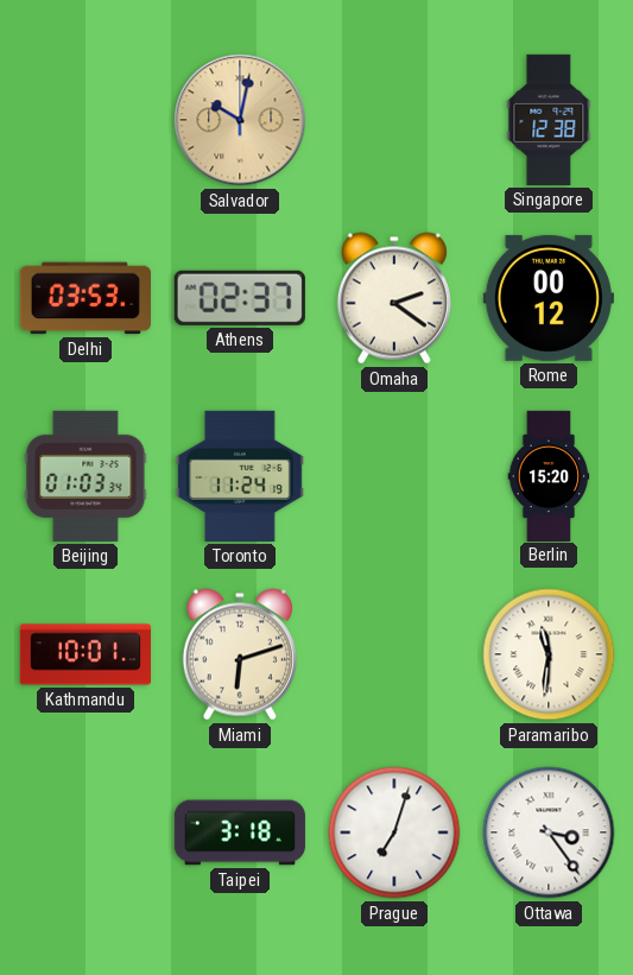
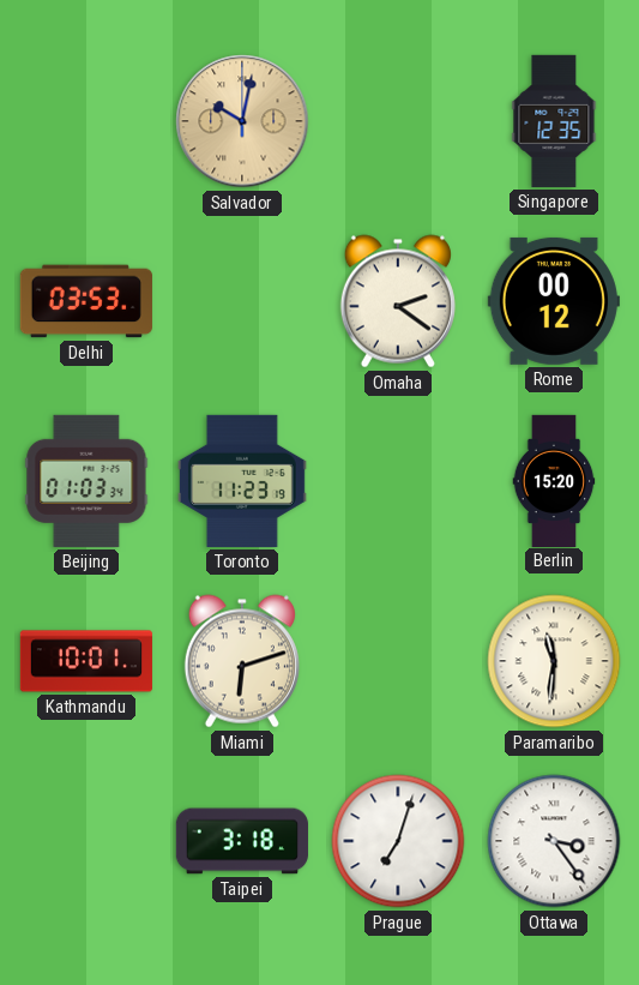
Singapore: 12:38 -> 12:35 (554, 121)
Athens: 02:37 -> none (240, 298)
Toronto: 11:24 -> 11:23 (242, 481)
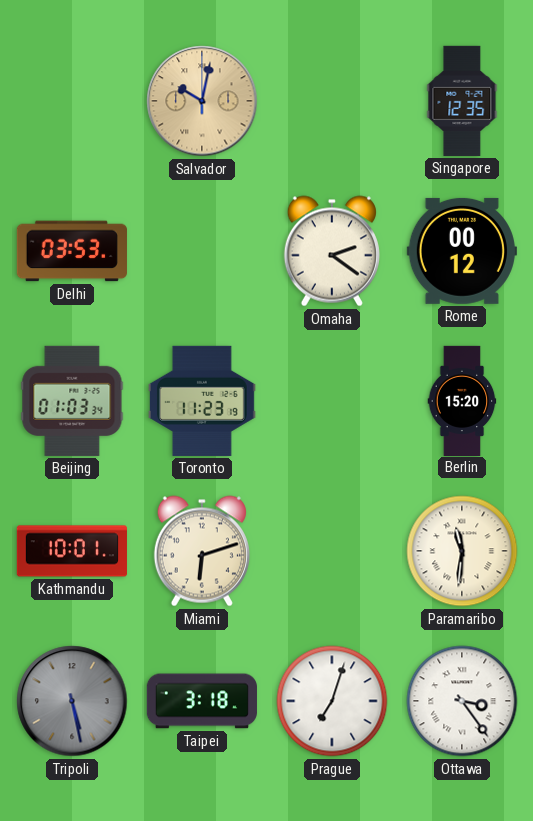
Tripoli: none -> 5:28 (72, 701)
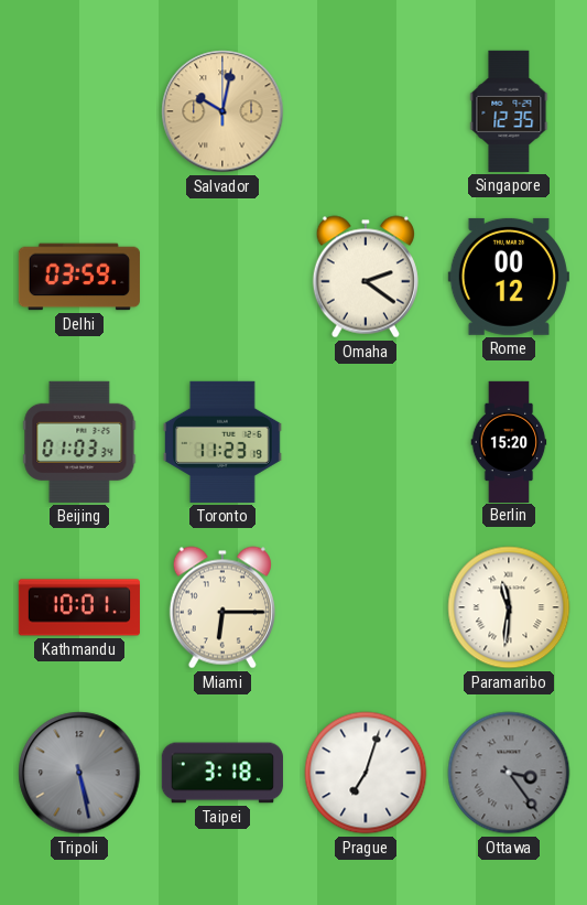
Delhi: 03:53 -> 03:59 (79, 277)
Miami: 6:12 -> 6:15 (222, 607)
Ottawa dial: white -> grey (509, 773)
